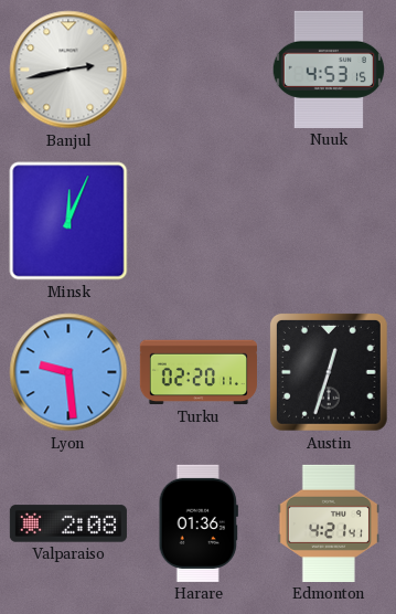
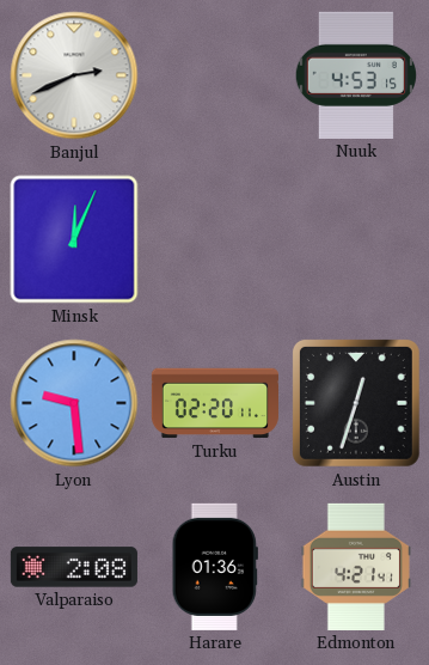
Banjul: 2:43 -> 2:41 (74, 75)
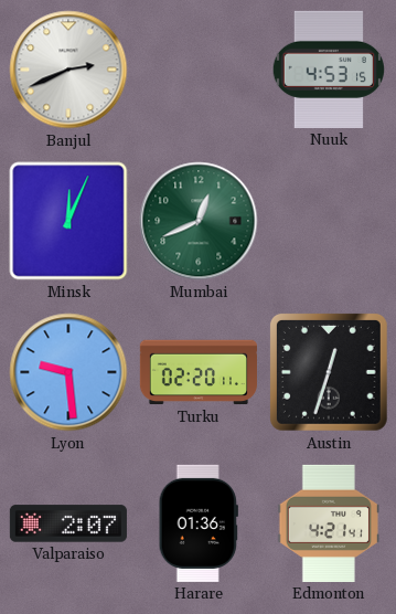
Mumbai: none -> 12:41 (199, 221)
Valparaiso: 2:08 -> 2:07 (68, 523)
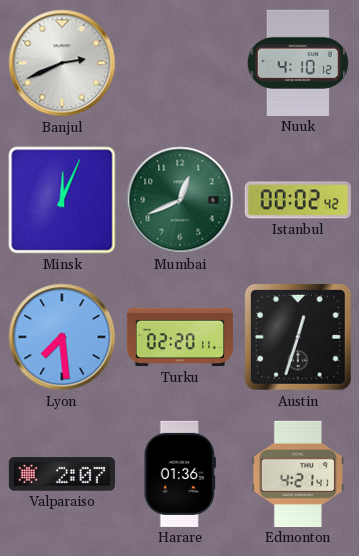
Nuuk: 4:53 -> 4:10 (298, 63)
Istanbul: none -> 00:02 (298, 200)
Lyon: 9:29 -> 7:29 (62, 337)
